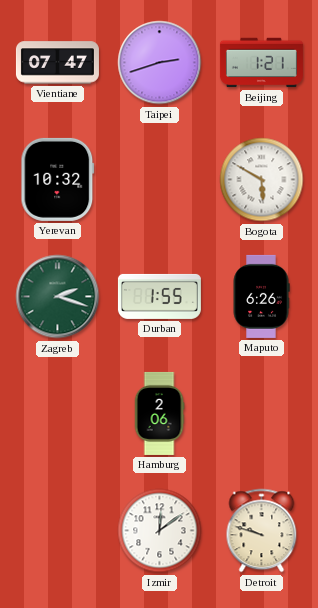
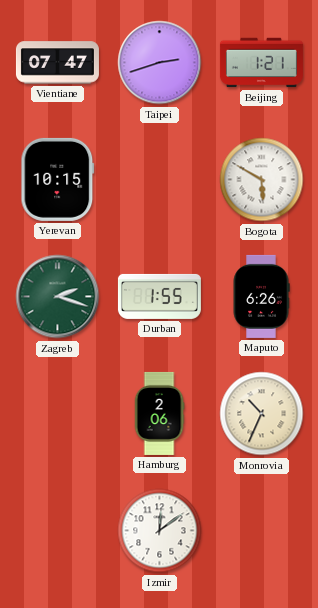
Yerevan: 10:32 -> 10:15 (58, 179)
Monrovia: none -> 10:34 (262, 414)
Detroit: 9:48 -> none (262, 531)
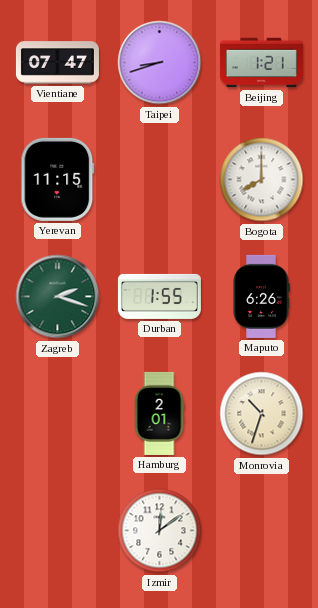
Taipei: 2:42 -> 8:42 (160, 63)
Yerevan: 10:15 -> 11:15 (58, 179)
Bogota: 5:50 -> 8:00 (262, 180)
Hamburg: 2:06 -> 2:01 (159, 413)
Monrovia: 10:34 -> 10:33 (262, 414)
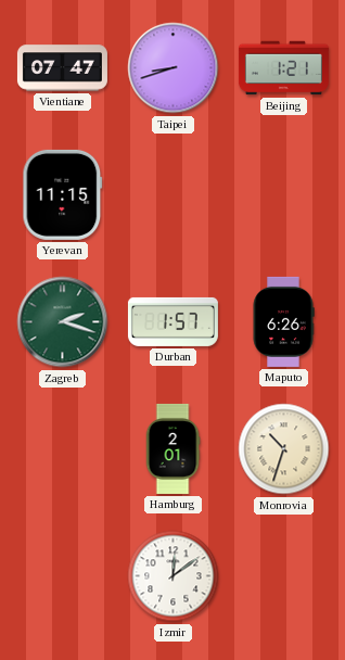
Bogota: 8:00 -> none (262, 180)
Durban: 1:55 -> 1:57 (173, 321)
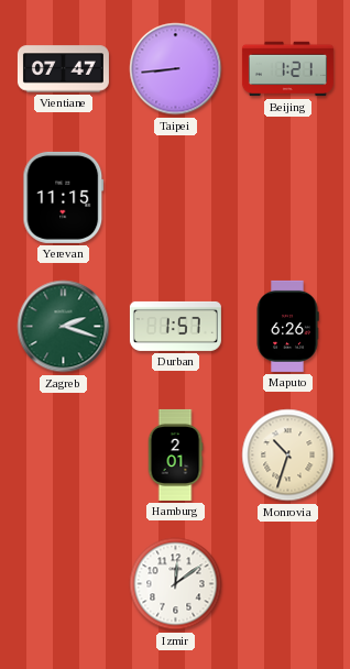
Taipei: 8:42 -> 8:44 (176, 69)
